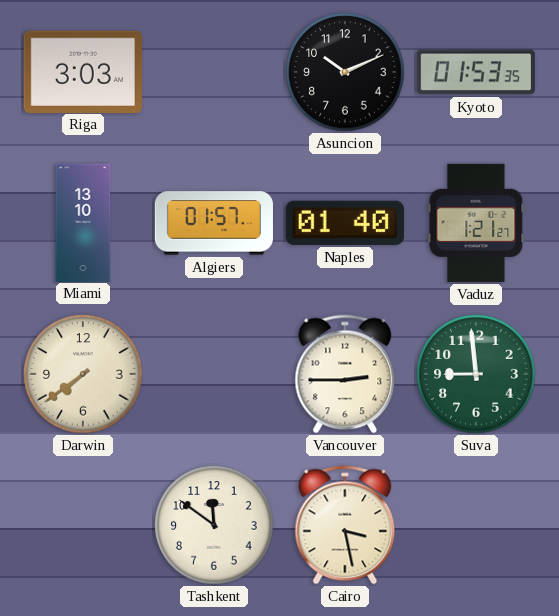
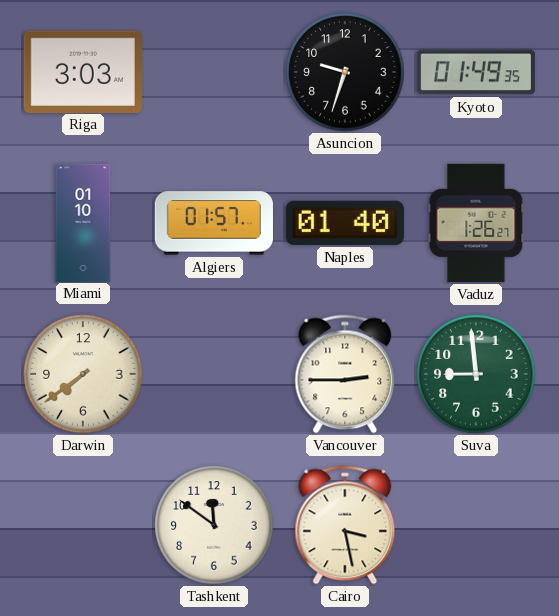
Asuncion: 10:11 -> 9:33 (345, 72)
Kyoto: 01:53 -> 01:49 (476, 72)
Miami: 13:10 -> 01:10 (83, 222)
Vaduz: 1:21 -> 1:26 (476, 223)
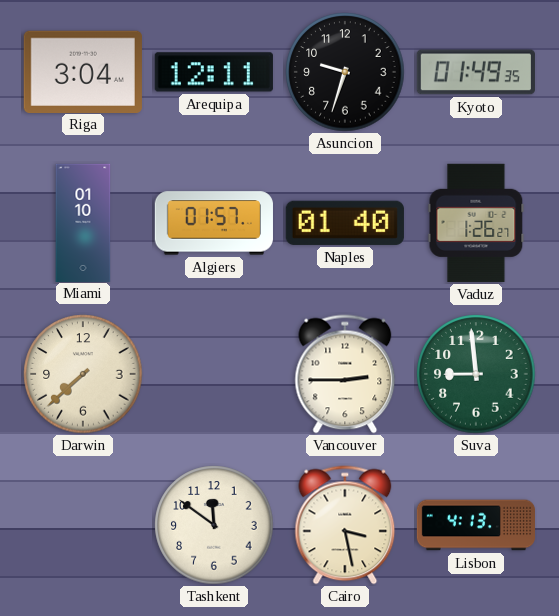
Riga: 3:03 -> 3:04 (83, 71)
Arequipa: none -> 12:11 (214, 72)
Darwin: 7:39 -> 7:38 (83, 374)
Lisbon: none -> 4:13 (476, 525)
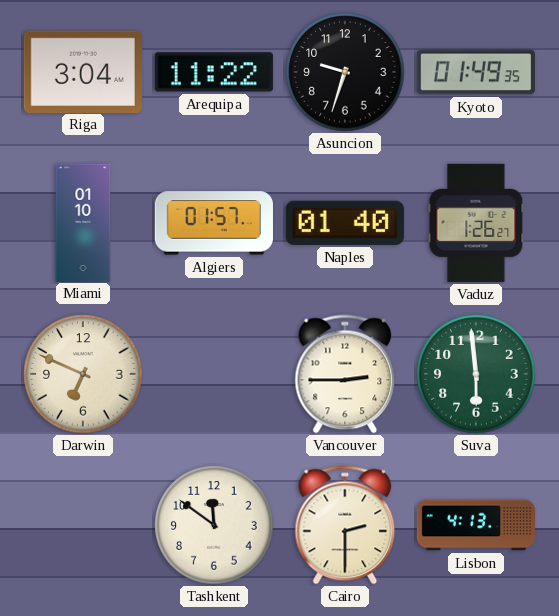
Arequipa: 12:11 -> 11:22 (214, 72)
Darwin: 7:38 -> 6:49 (83, 374)
Suva: 8:59 -> 5:59 (476, 374)
Cairo: 3:28 -> 2:30 (345, 525)
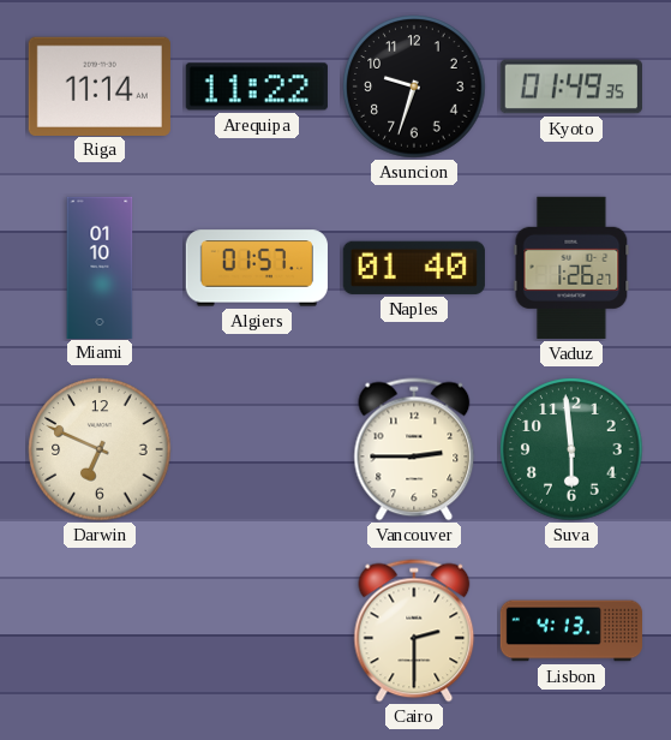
Riga: 3:04 -> 11:14 (100, 85)
Tashkent: 11:51 -> none (214, 525)
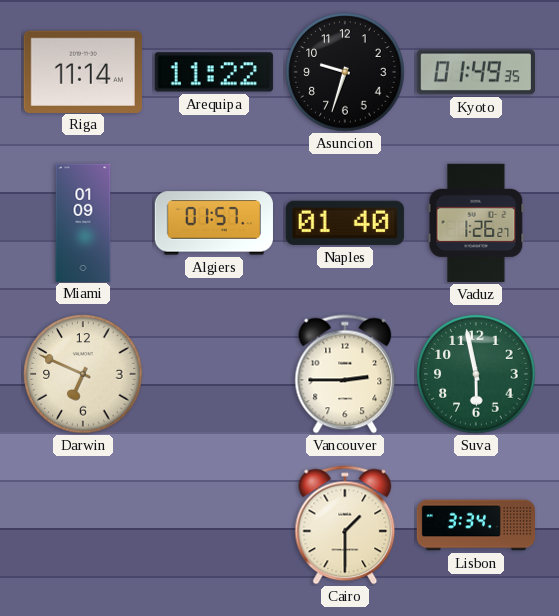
Miami: 01:10 -> 01:09 (83, 222)
Suva: 5:59 -> 5:58 (476, 374)
Cairo: 2:30 -> 1:30 (345, 525)
Lisbon: 4:13 -> 3:34 (476, 525)
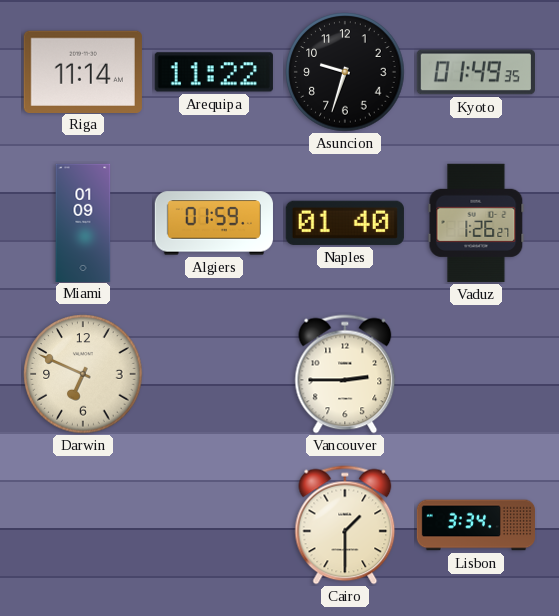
Algiers: 01:57 -> 01:59 (214, 223)
Suva: 5:58 -> none (476, 374)
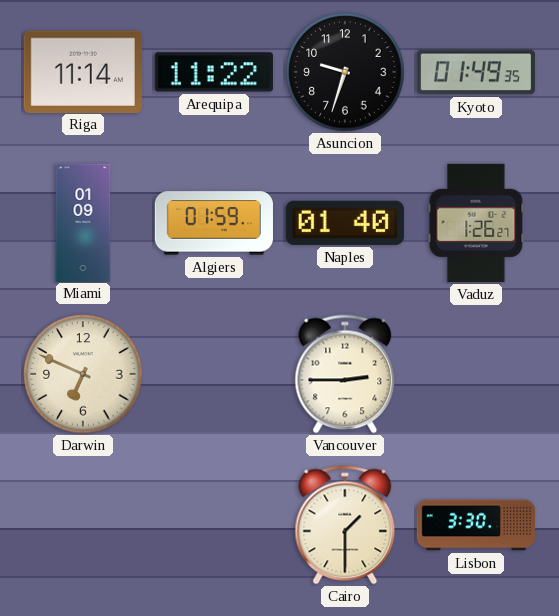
Lisbon: 3:34 -> 3:30 (476, 525)
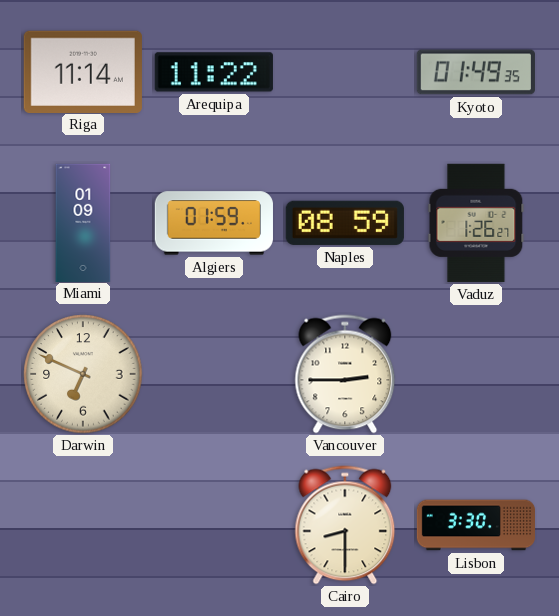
Asuncion: 9:33 -> none (345, 72)
Naples: 01:40 -> 08:59 (345, 223)
Cairo: 1:30 -> 8:30 (345, 525)
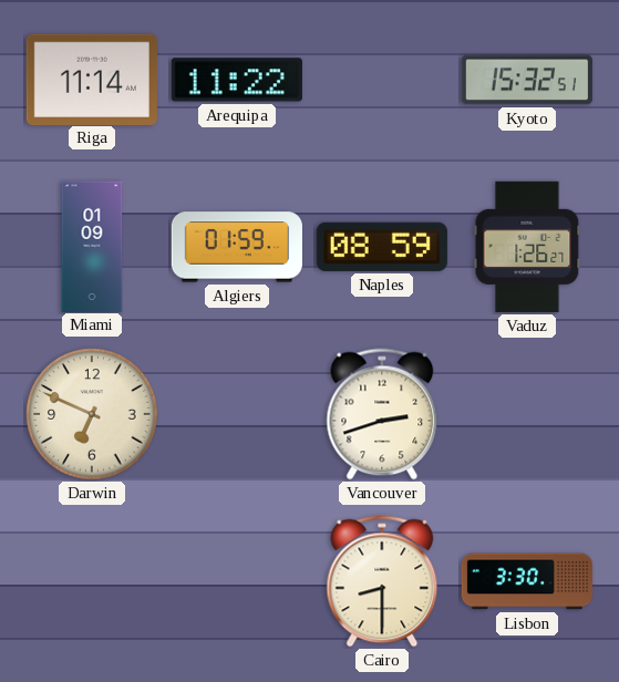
Kyoto: 01:49 -> 15:32 (527, 80)
Vancouver: 2:45 -> 2:42 (382, 414)
